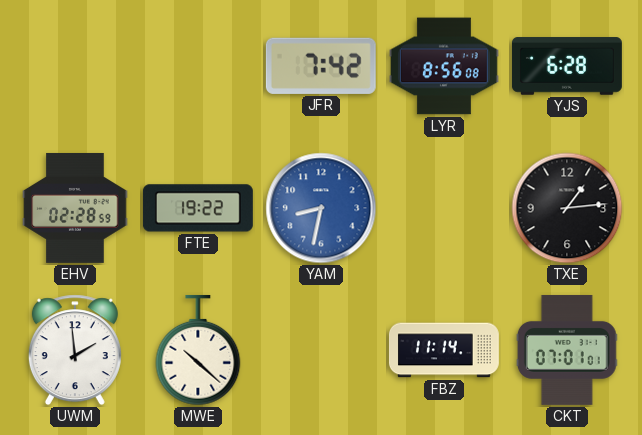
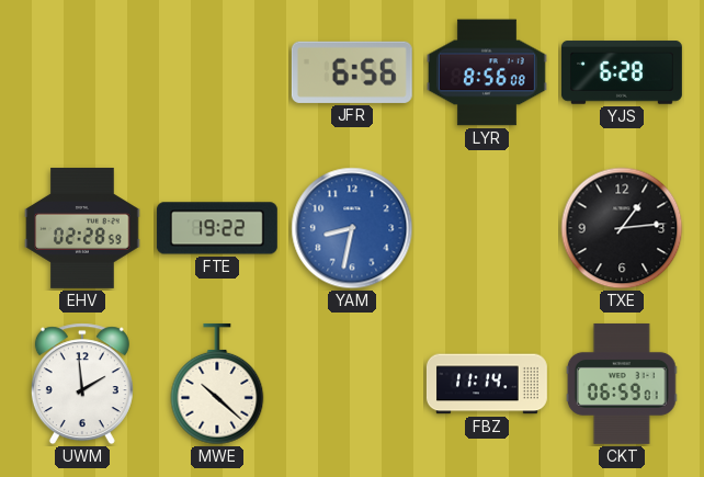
JFR: 7:42 -> 6:56 (352, 72)
CKT: 07:01 -> 06:59 (622, 384)
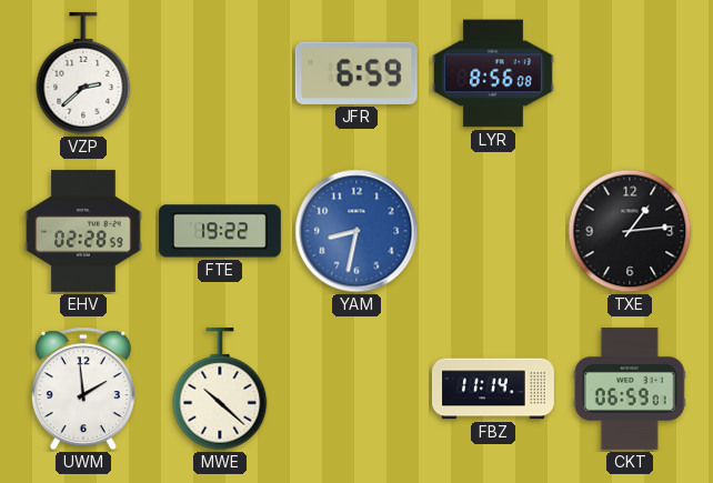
VZP: none -> 2:38 (83, 73)
JFR: 6:56 -> 6:59 (356, 73)
YJS: 6:28 -> none (622, 72)
